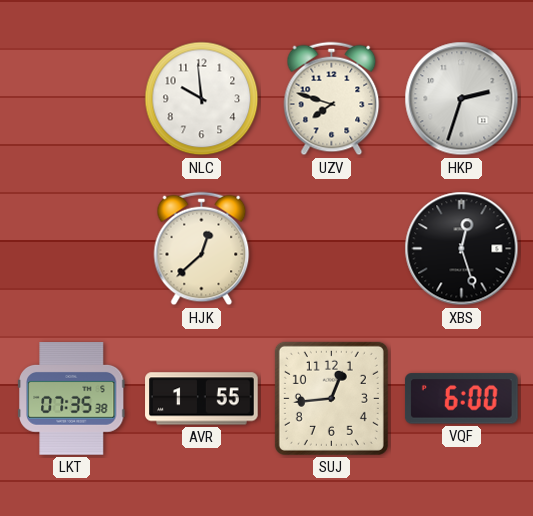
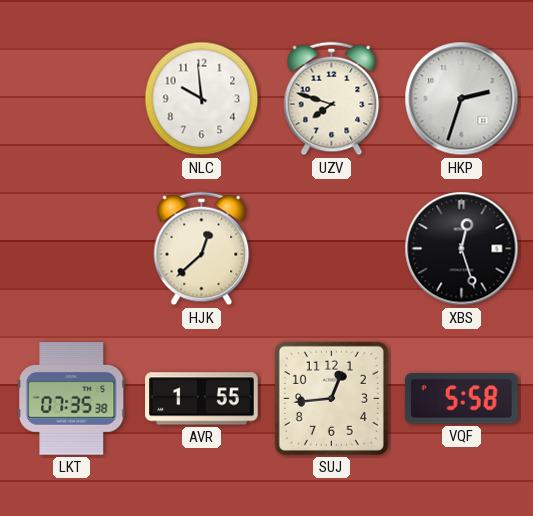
VQF: 6:00 -> 5:58 (461, 399)
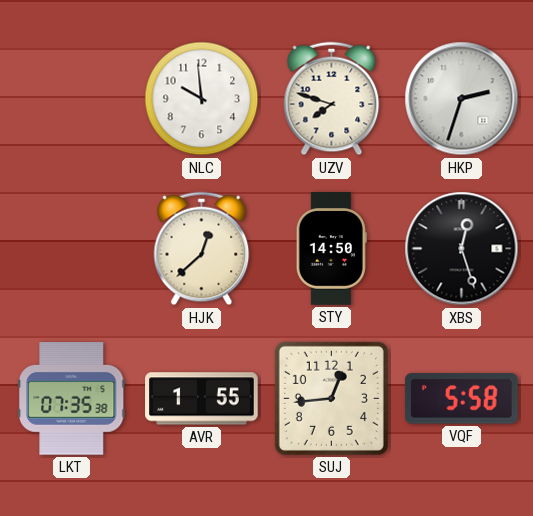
STY: none -> 14:50 (331, 249)
